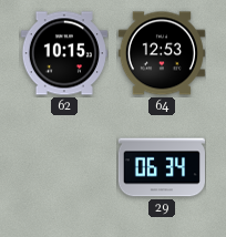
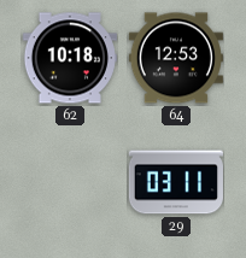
62: 10:15 -> 10:18 (70, 58)
29: 06:34 -> 03:11 (176, 182)
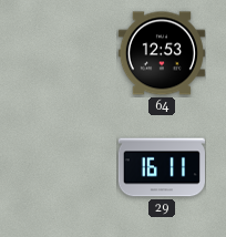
62: 10:18 -> none (70, 58)
29: 03:11 -> 16:11 (162, 167)
